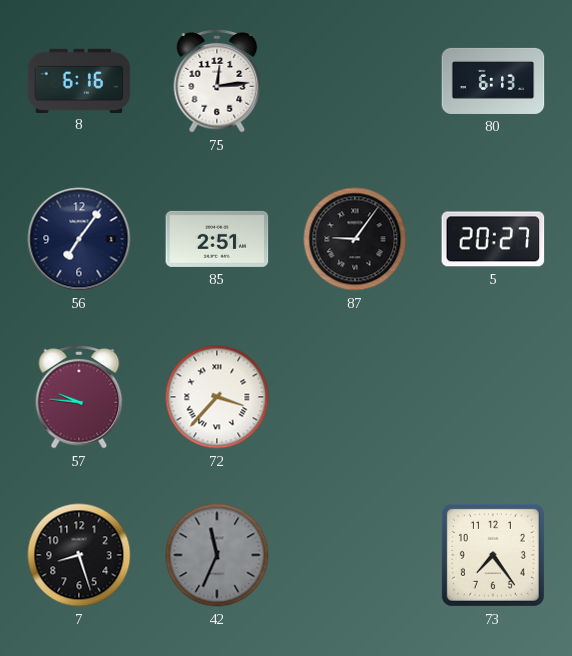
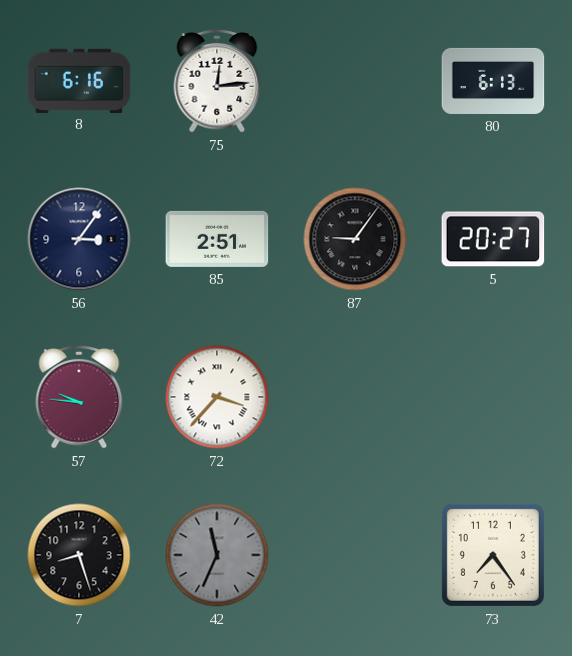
56: 7:06 -> 3:06 (79, 239)
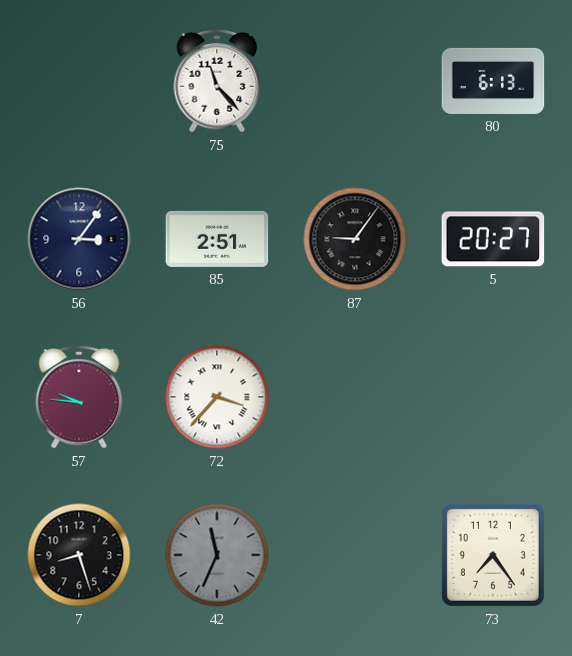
8: 6:16 -> none (79, 80)
75: 12:14 -> 11:23 (217, 82)
